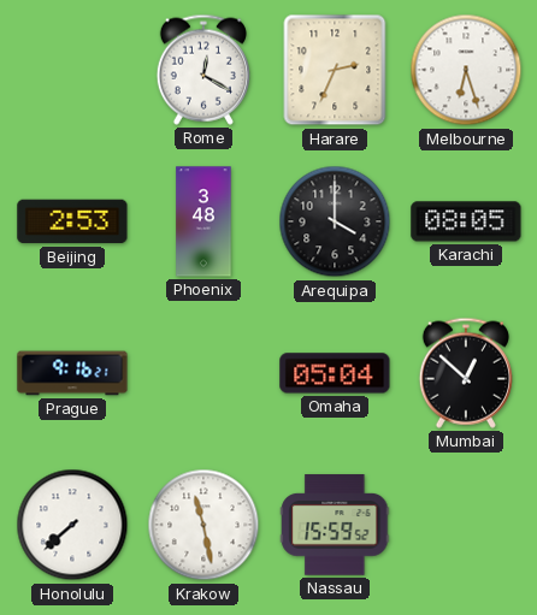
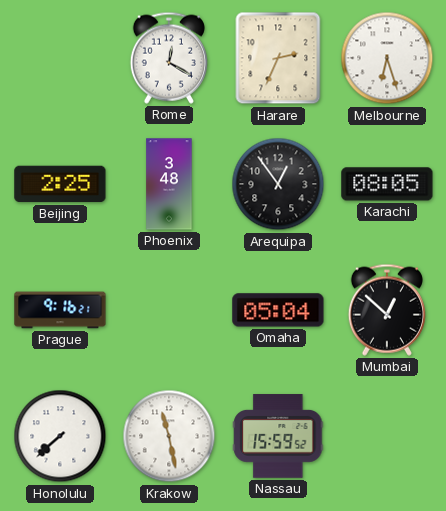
Beijing: 2:53 -> 2:25 (60, 184)
Arequipa: 4:00 -> 12:54 (278, 184)
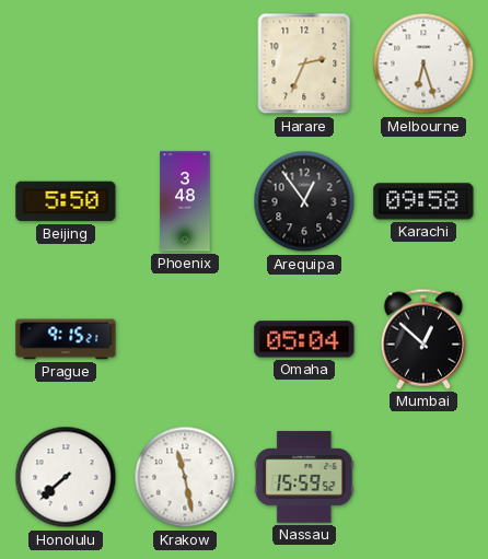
Rome: 12:20 -> none (169, 58)
Beijing: 2:25 -> 5:50 (66, 201)
Karachi: 08:05 -> 09:58 (423, 201)
Prague: 9:16 -> 9:15 (66, 339)
